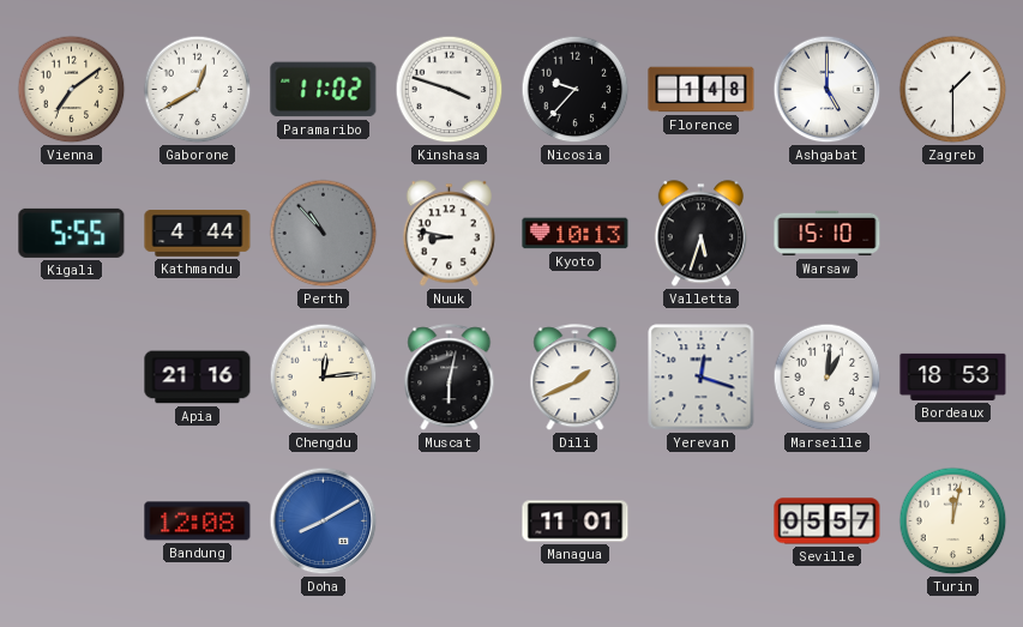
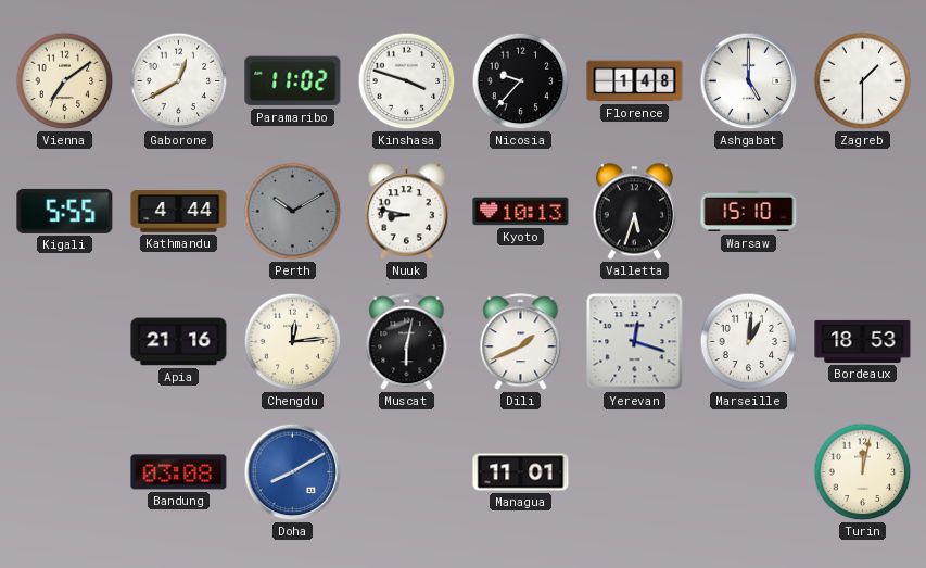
Perth: 10:53 -> 10:10 (293, 212)
Bandung: 12:08 -> 03:08 (179, 472)
Seville: 05:57 -> none (828, 522)
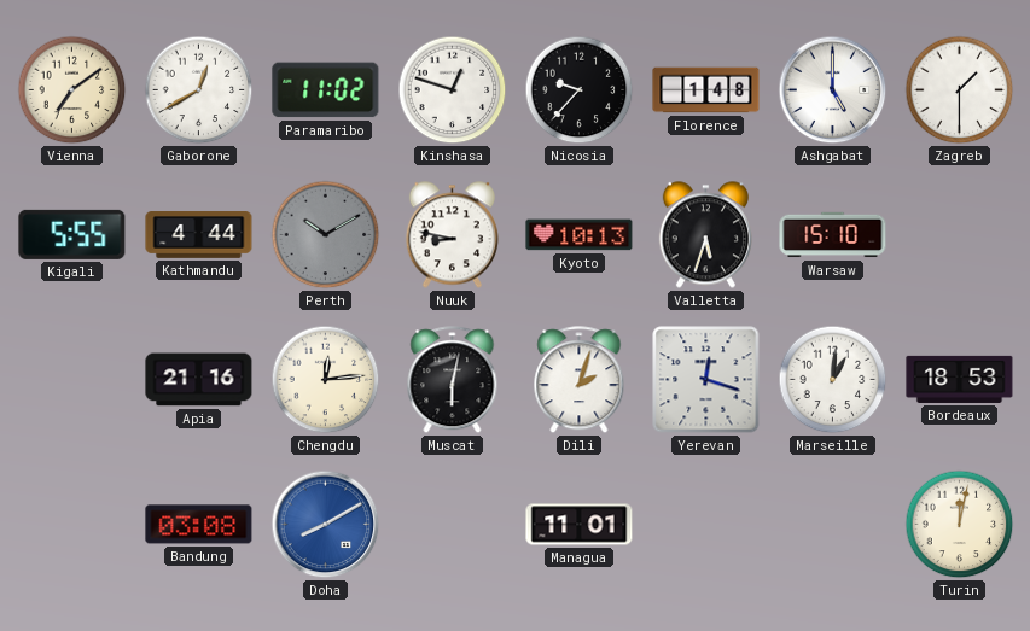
Kinshasa: 3:48 -> 12:48 (453, 90)
Dili: 1:41 -> 2:03 (580, 380)
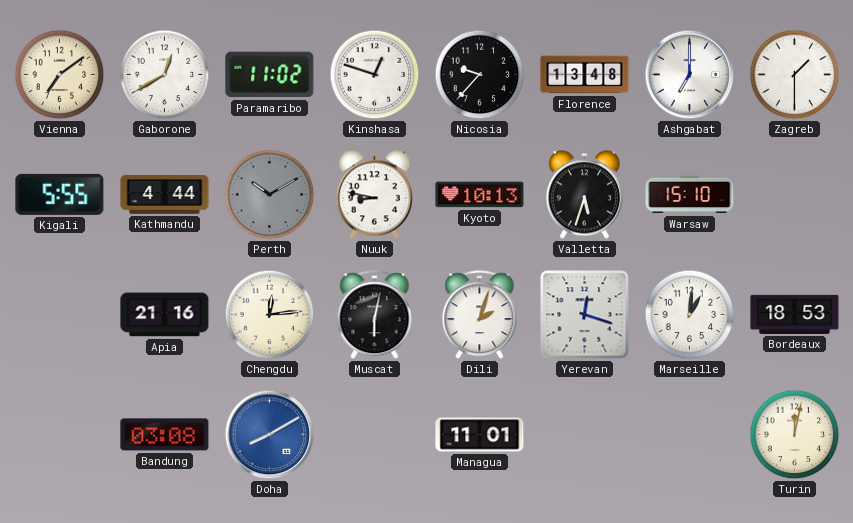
Florence: 1:48 -> 13:48 (585, 75)
Ashgabat: 5:00 -> 7:00 (690, 75)
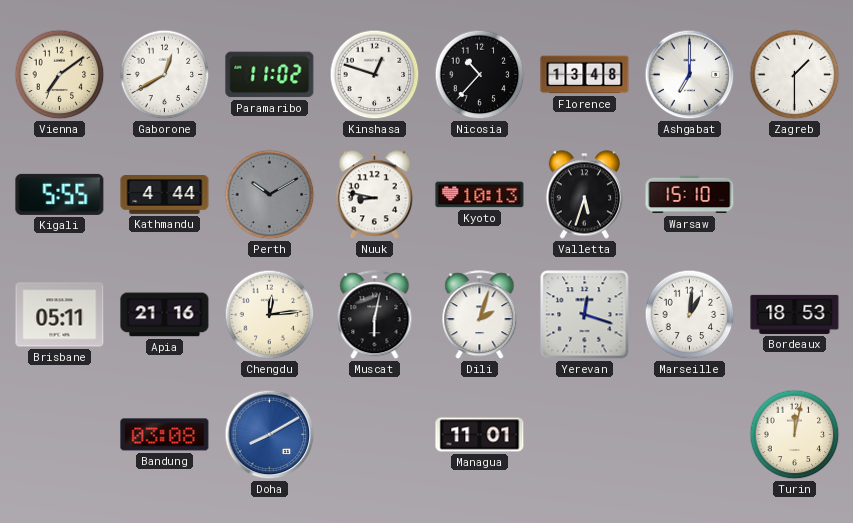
Nicosia: 9:37 -> 10:37 (480, 75)
Brisbane: none -> 05:11 (60, 315)
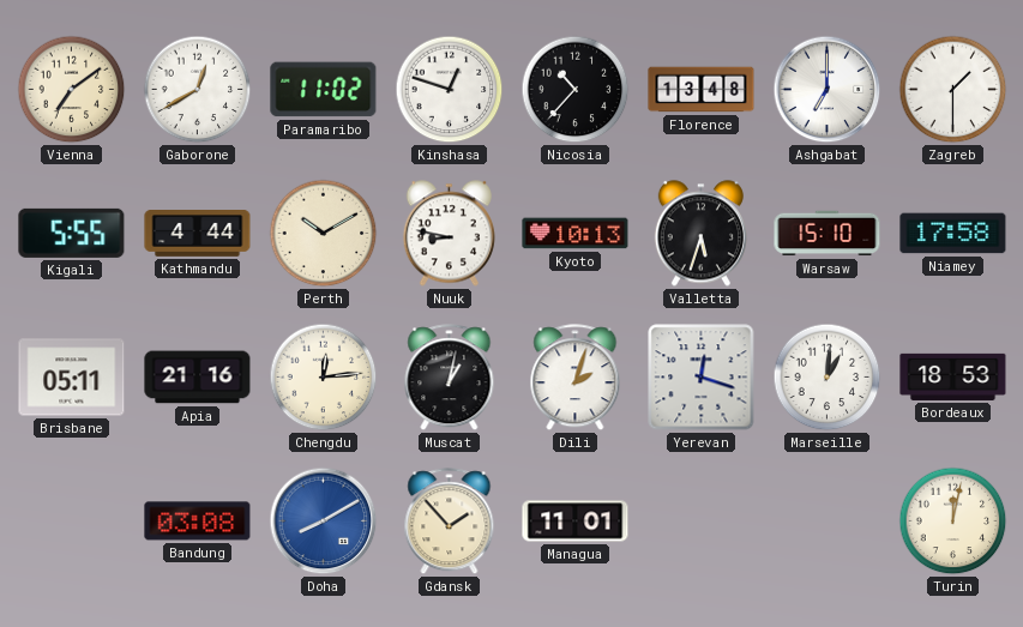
Perth dial: grey -> cream (324, 234)
Niamey: none -> 17:58 (953, 234)
Muscat: 6:02 -> 1:02 (450, 378)
Gdansk: none -> 1:53 (450, 522)
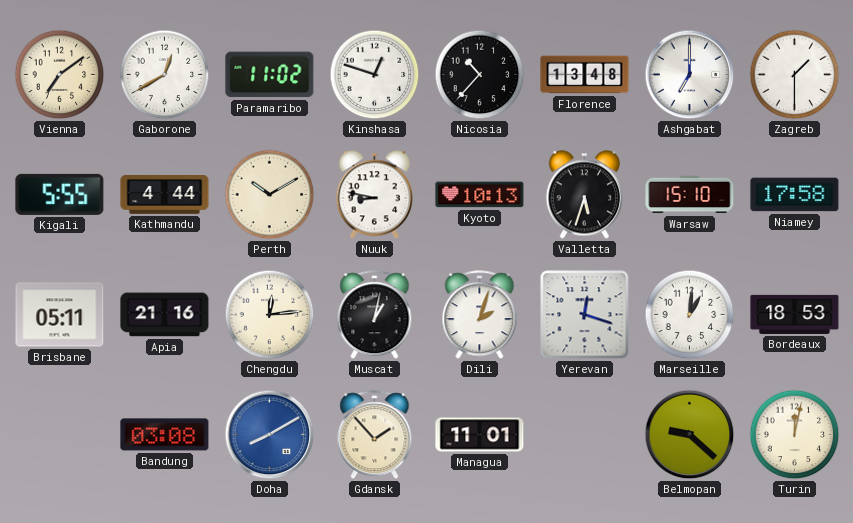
Belmopan: none -> 9:22 (690, 435)
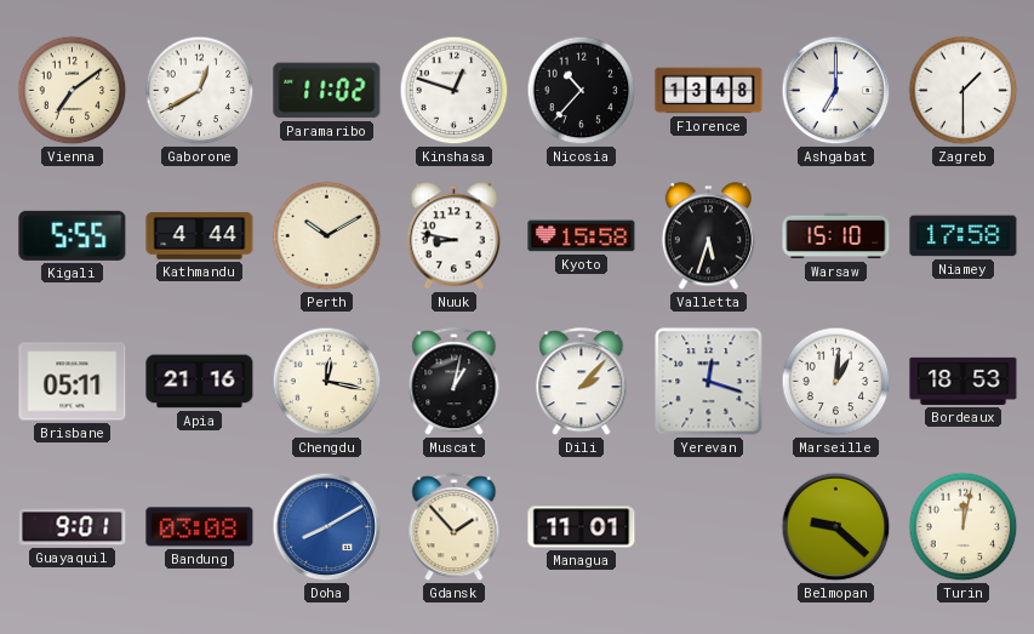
Kyoto: 10:13 -> 15:58 (582, 236)
Chengdu: 12:14 -> 12:17 (327, 382)
Dili: 2:03 -> 2:07 (582, 382)
Guayaquil: none -> 9:01 (73, 527)
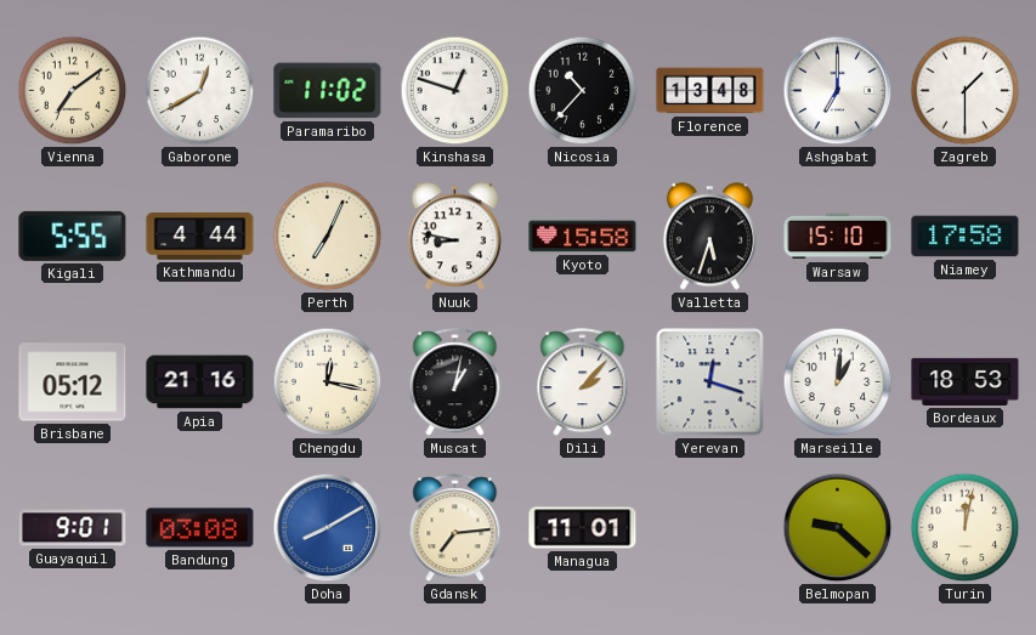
Perth: 10:10 -> 7:04 (328, 237)
Brisbane: 05:11 -> 05:12 (73, 382)
Gdansk: 1:53 -> 7:14 (455, 528)
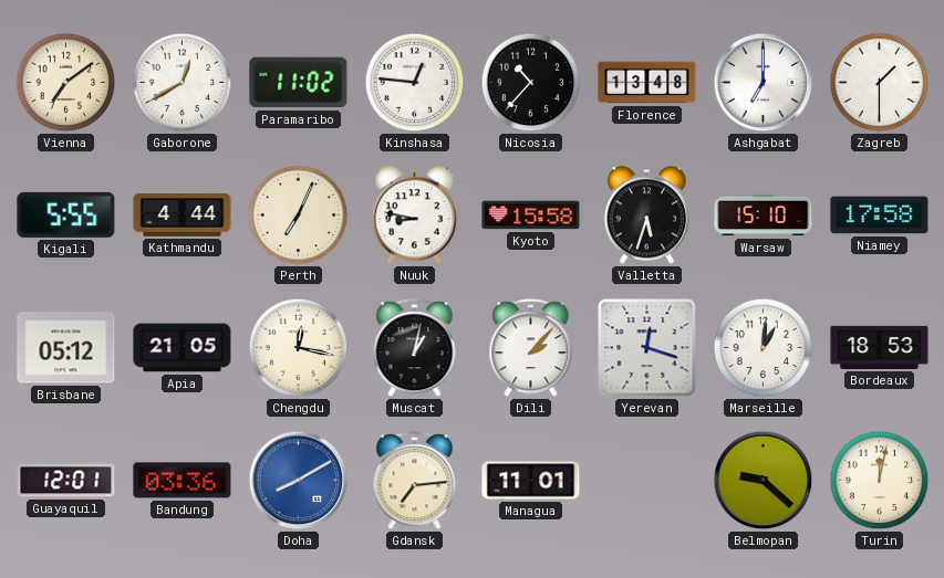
Kinshasa: 12:48 -> 12:46 (415, 83)
Apia: 21:16 -> 21:05 (183, 348)
Guayaquil: 9:01 -> 12:01 (66, 481)
Bandung: 03:08 -> 03:36 (183, 481)
